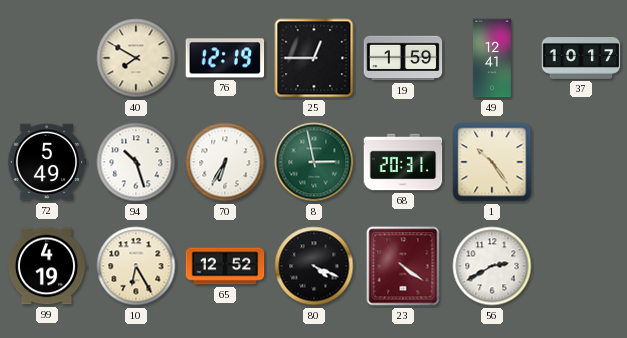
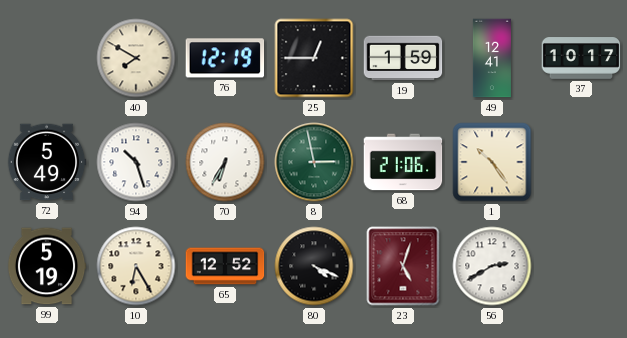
68: 20:31 -> 21:06 (403, 162)
99: 4:19 -> 5:19 (47, 266)
23: 4:21 -> 5:03 (403, 266)
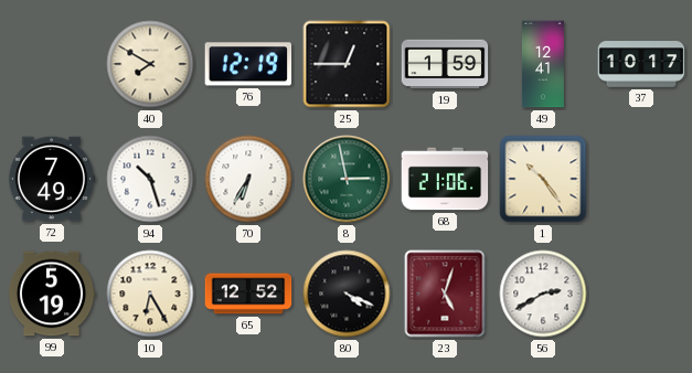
72: 5:49 -> 7:49 (52, 179)
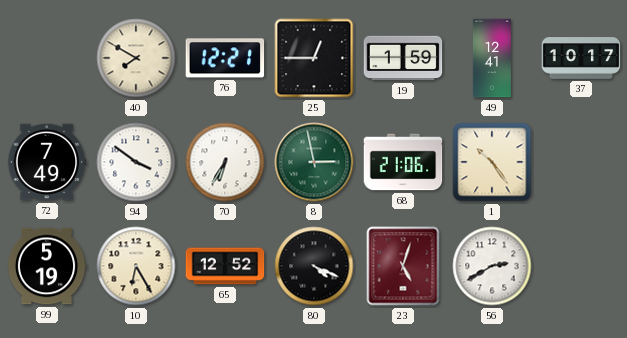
76: 12:19 -> 12:21 (225, 58)
94: 10:27 -> 3:51 (136, 162)
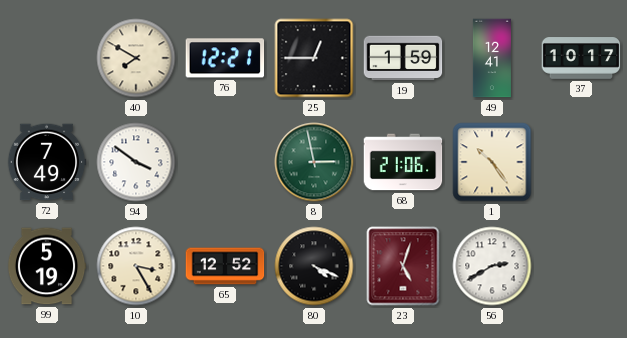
70: 6:35 -> none (225, 162)
10: 6:25 -> 3:25 (136, 266)
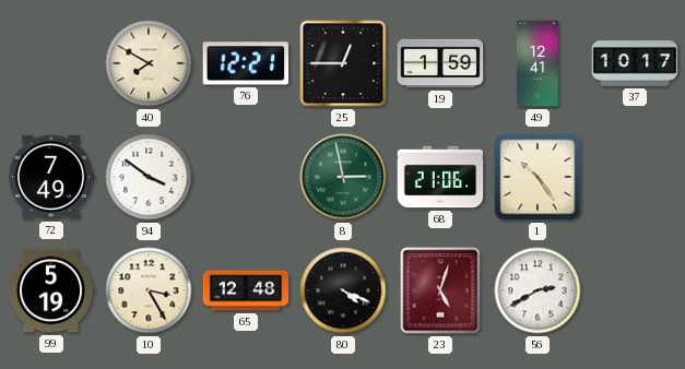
65: 12:52 -> 12:48 (246, 290)
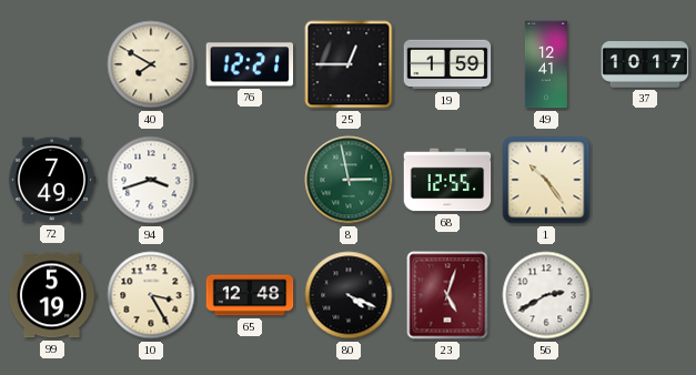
94: 3:51 -> 3:42 (151, 180)
68: 21:06 -> 12:55 (447, 180)
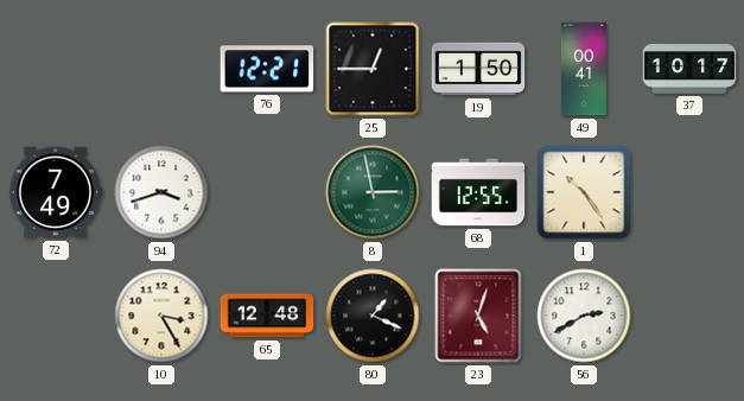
40: 7:50 -> none (151, 64)
19: 1:59 -> 1:50 (478, 69)
49: 12:41 -> 00:41 (584, 69)
99: 5:19 -> none (52, 295)
80: 4:19 -> 1:19 (373, 316)
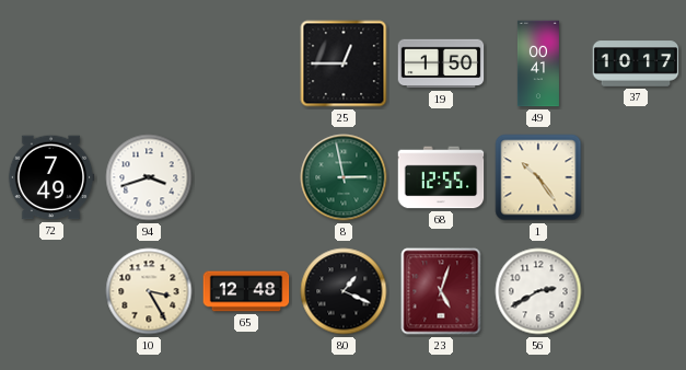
76: 12:21 -> none (267, 69)
